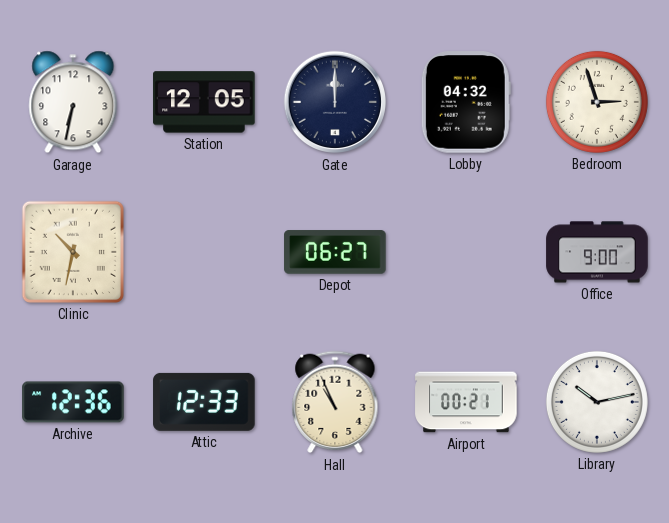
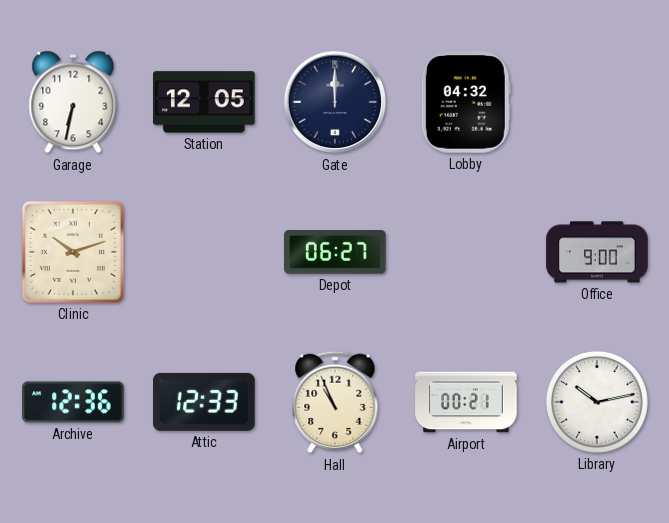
Bedroom: 2:57 -> none (597, 102)
Clinic: 10:32 -> 10:12 (73, 252)
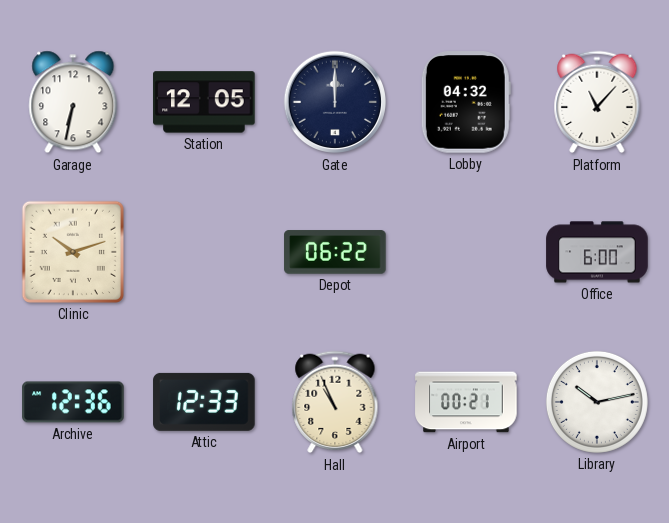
Platform: none -> 11:07 (597, 102)
Depot: 06:27 -> 06:22 (335, 252)
Office: 9:00 -> 6:00 (597, 252)
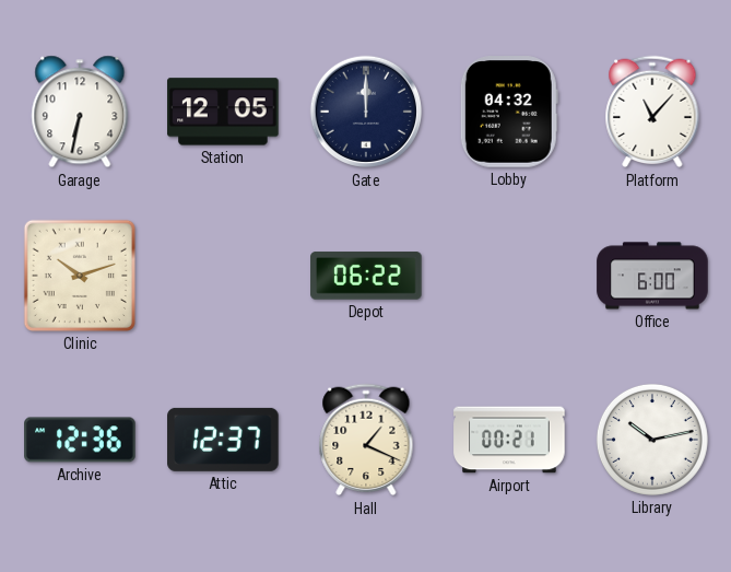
Attic: 12:33 -> 12:37 (223, 440)
Hall: 10:56 -> 1:19 (366, 440)
